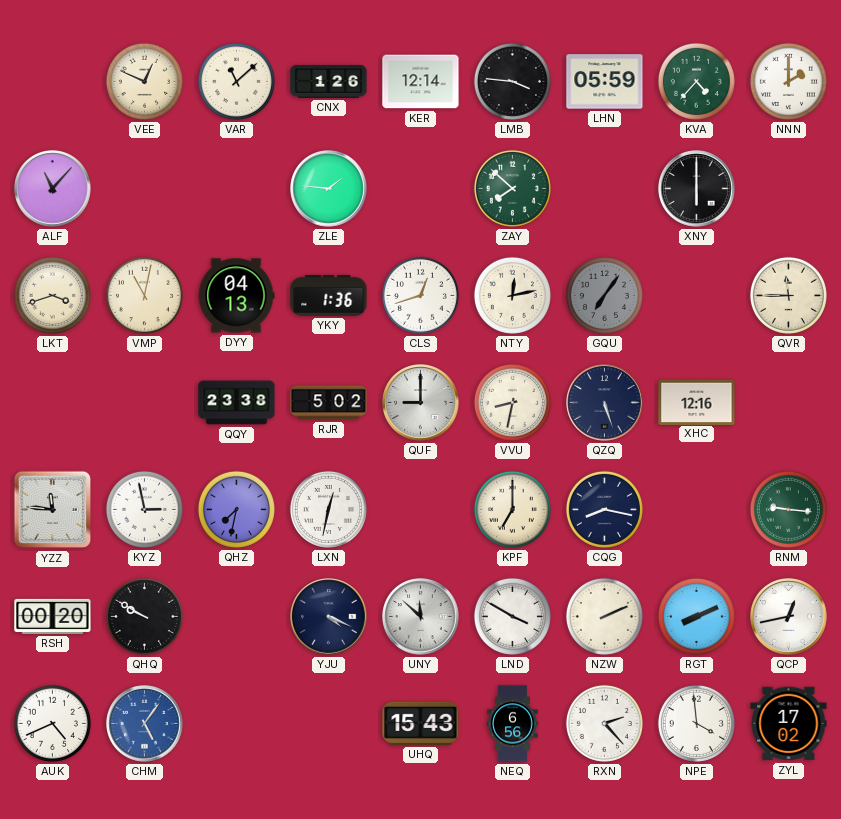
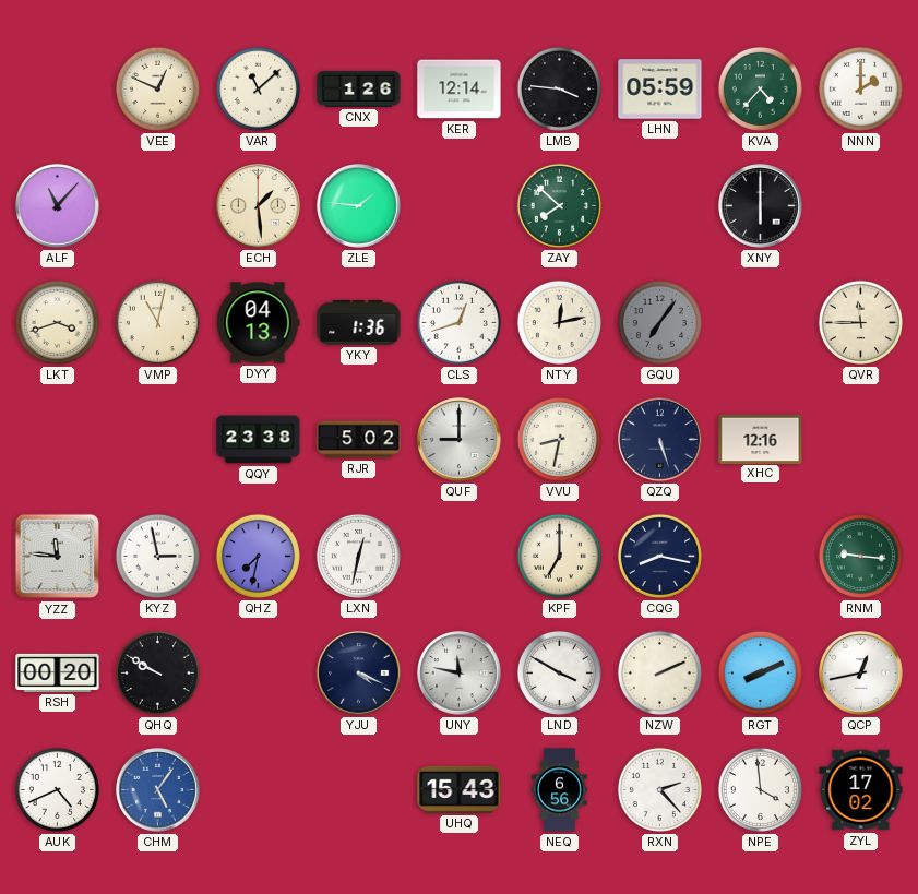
ECH: none -> 1:29 (259, 206)
UNY: 11:52 -> 11:47 (460, 674)
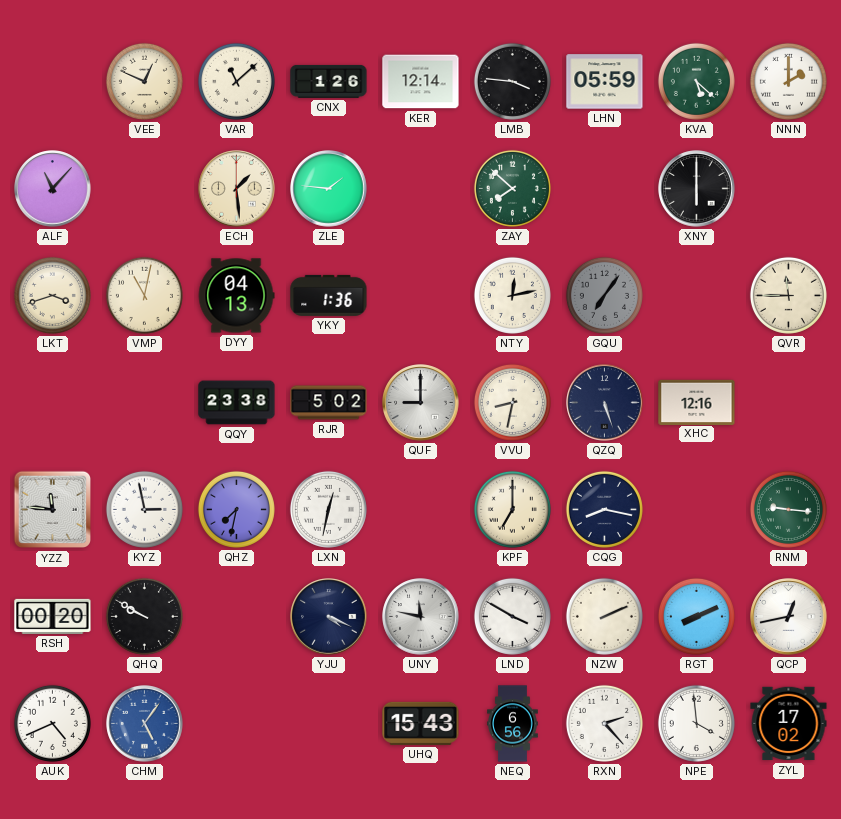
KVA: 4:37 -> 5:22 (696, 81)
CLS: 12:42 -> none (458, 322)
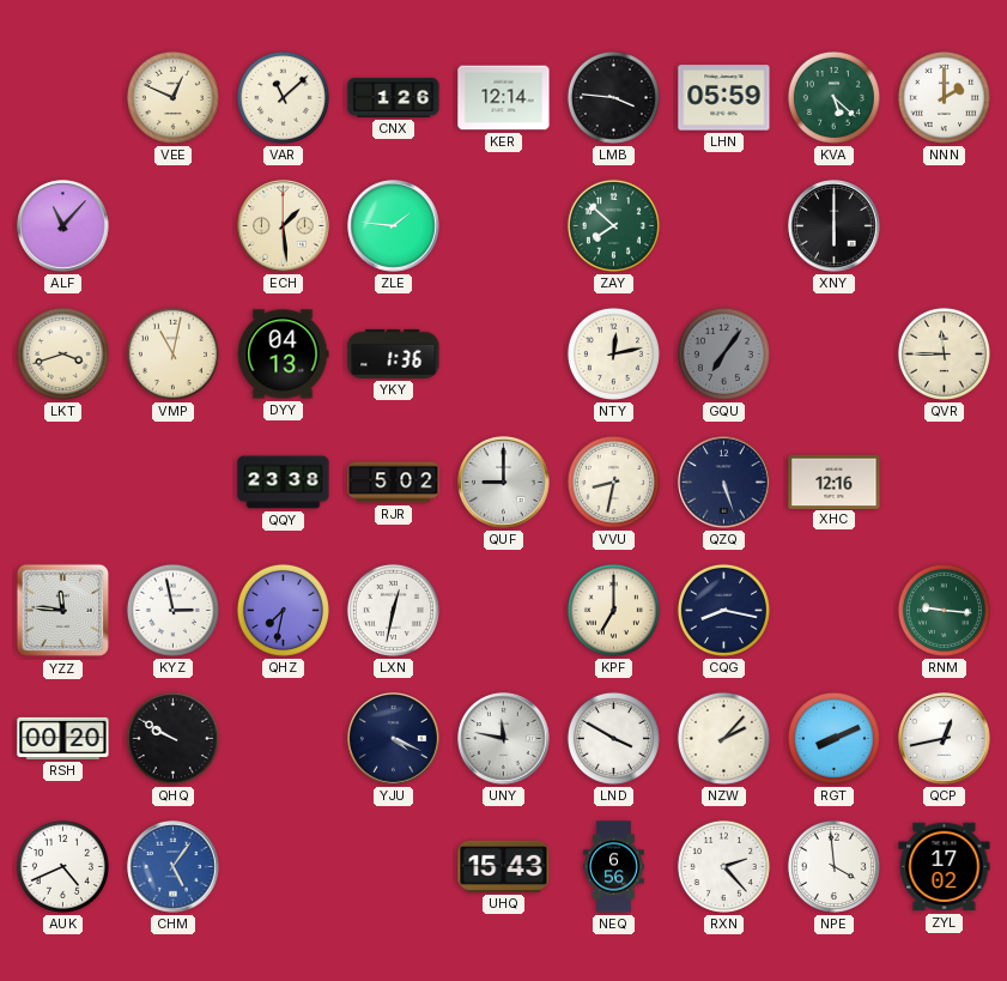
NZW: 2:11 -> 2:07 (723, 738)
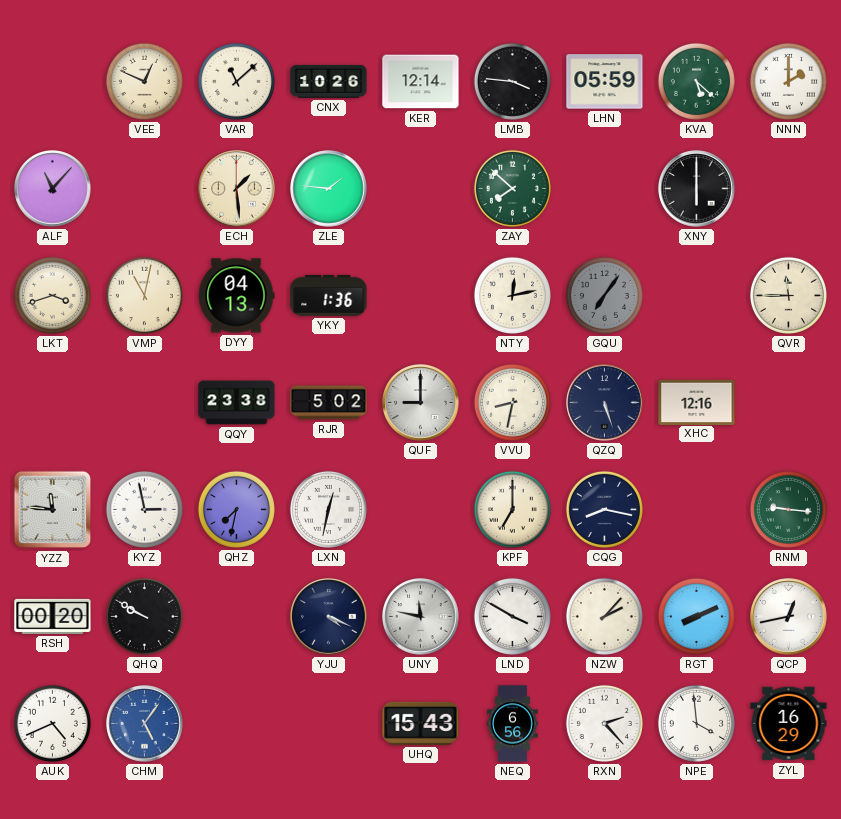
CNX: 1:26 -> 10:26 (329, 81)
ZYL: 17:02 -> 16:29 (789, 724)
